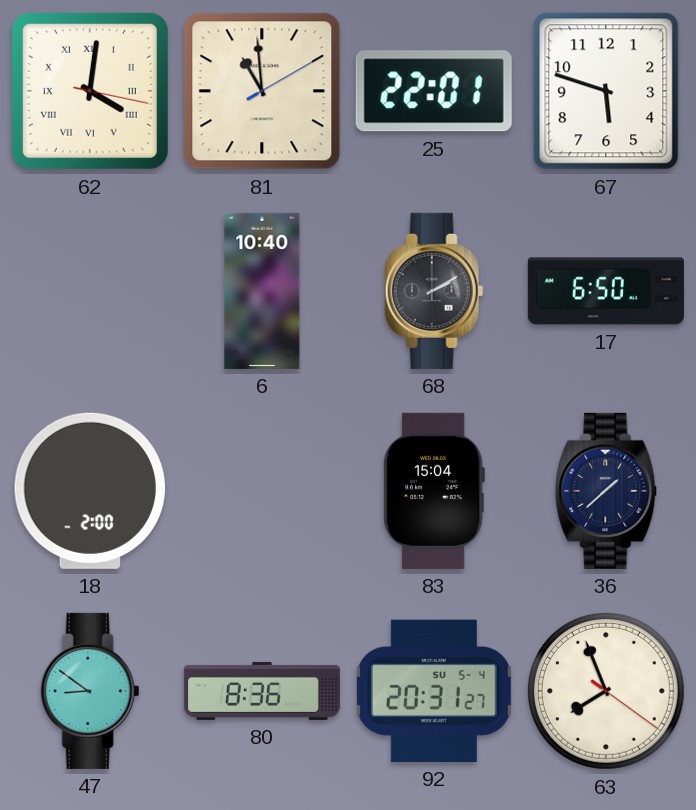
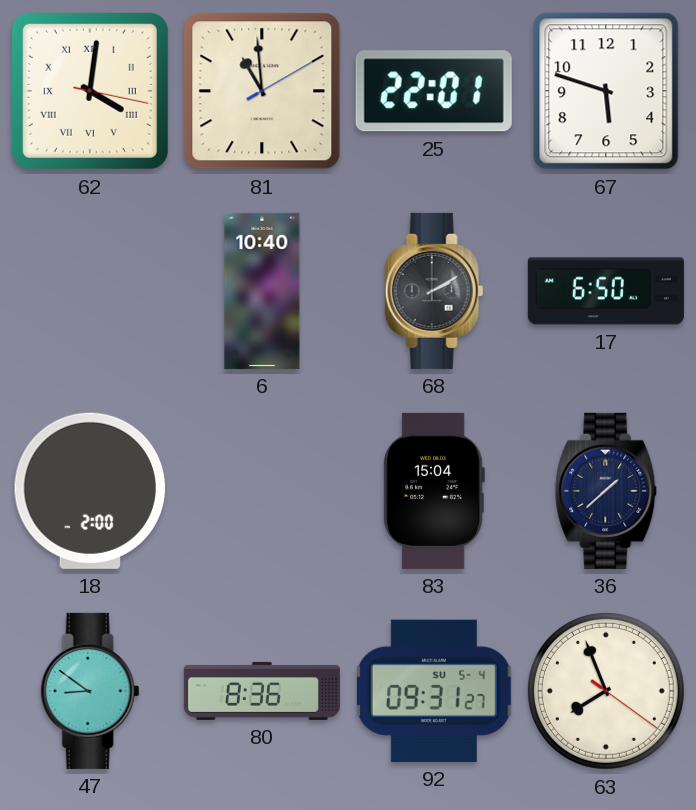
92: 20:31 -> 09:31 (434, 691)
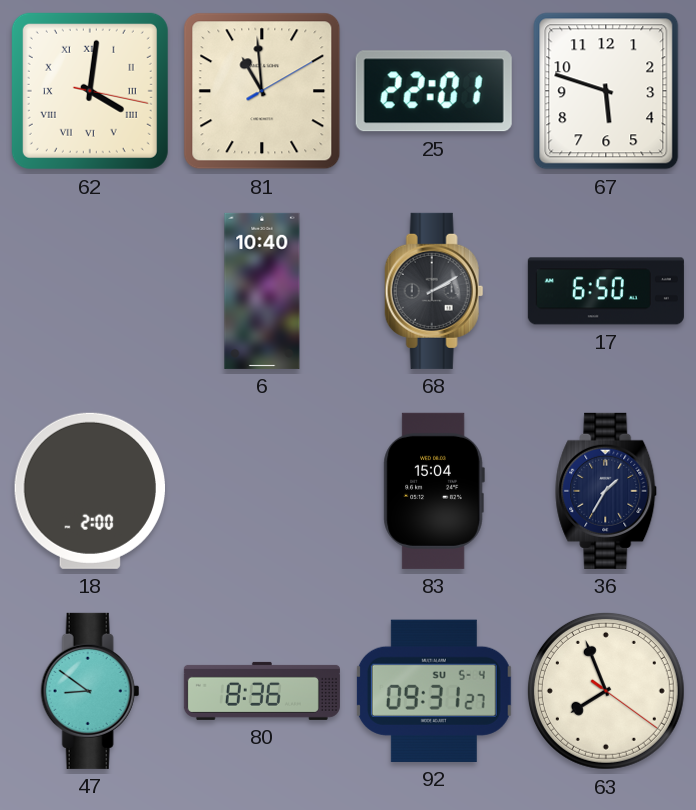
36: 1:38 -> 1:35 (607, 491)
